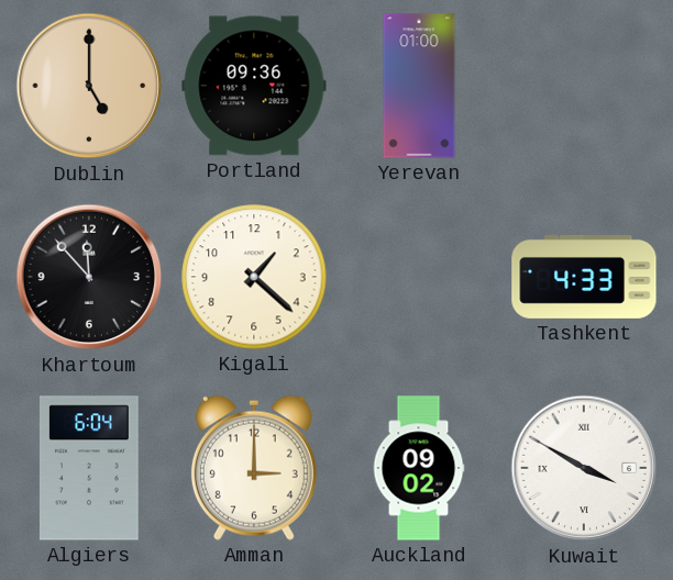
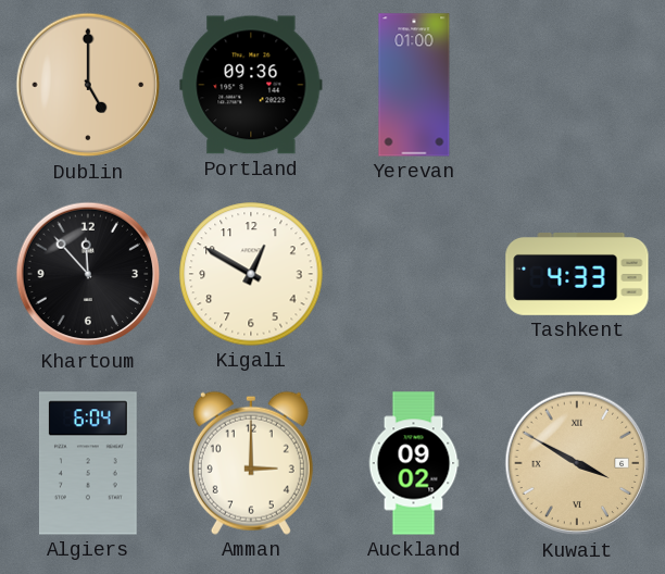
Kigali: 1:22 -> 12:50 (251, 274)
Kuwait dial: white -> champagne (577, 463)
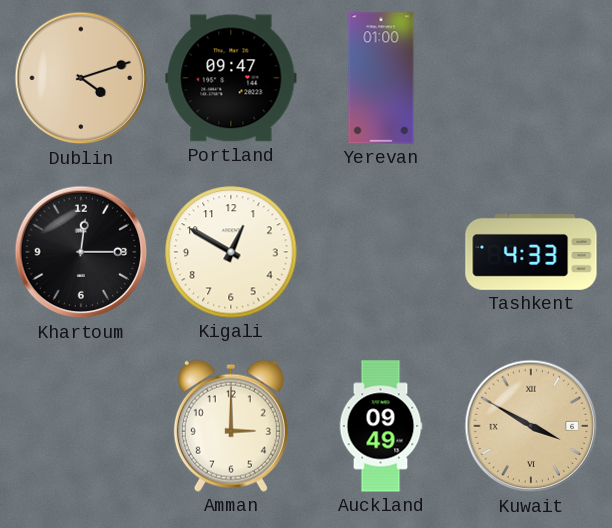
Dublin: 5:00 -> 4:12 (81, 78)
Portland: 09:36 -> 09:47 (231, 78)
Khartoum: 11:53 -> 12:15 (81, 252)
Algiers: 6:04 -> none (88, 463)
Auckland: 09:02 -> 09:49 (381, 426)
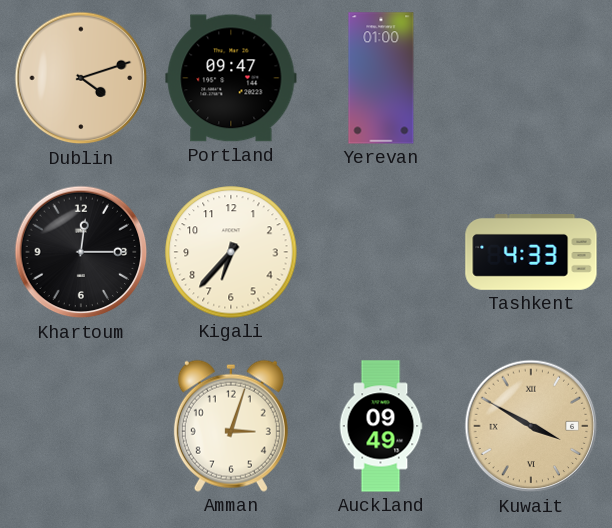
Kigali: 12:50 -> 6:37 (231, 252)
Amman: 3:00 -> 3:03 (231, 426)
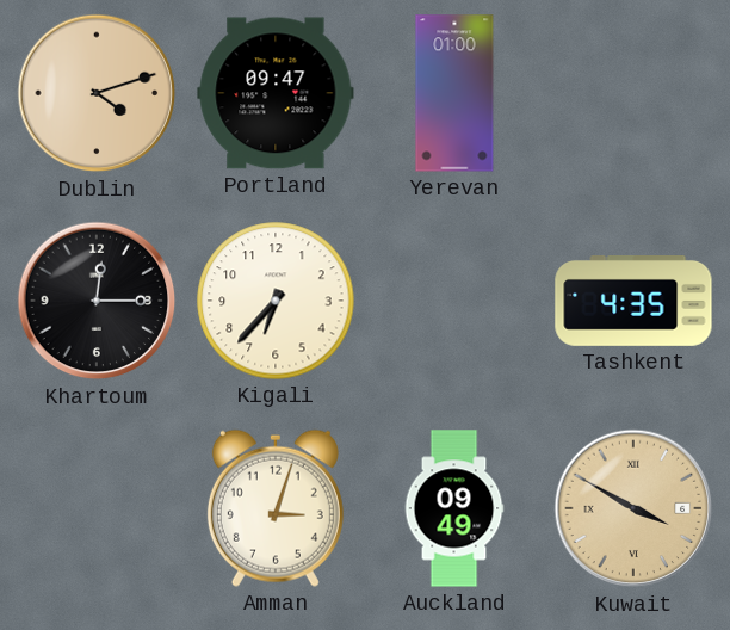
Tashkent: 4:33 -> 4:35 (633, 302)
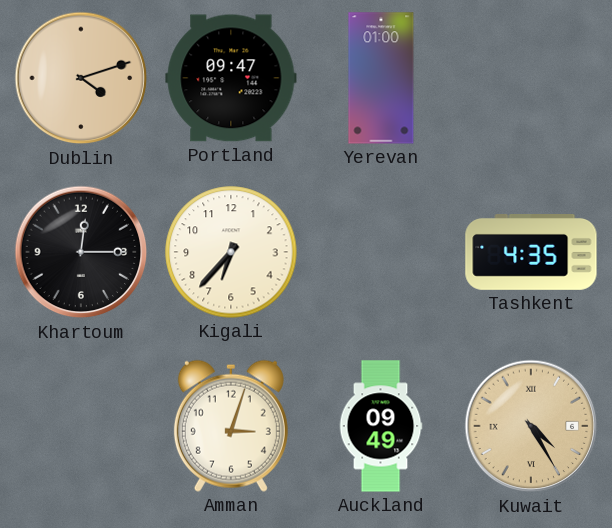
Kuwait: 3:50 -> 4:25 (531, 426)
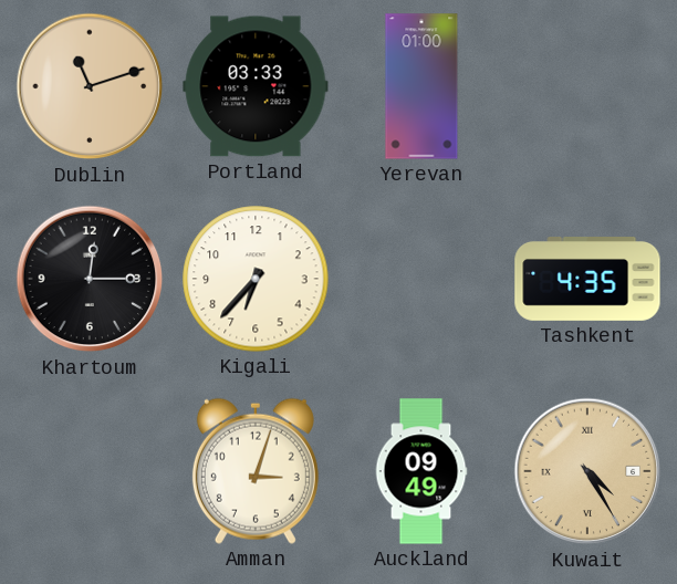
Dublin: 4:12 -> 11:12 (90, 86)
Portland: 09:47 -> 03:33 (256, 86)
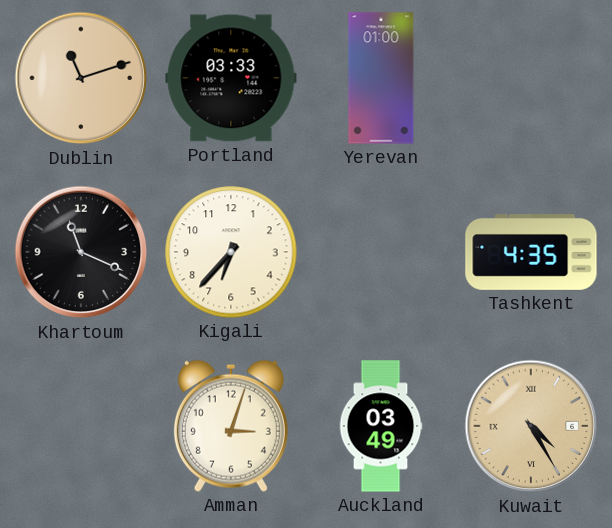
Khartoum: 12:15 -> 11:19 (81, 252)
Auckland: 09:49 -> 03:49 (381, 426)
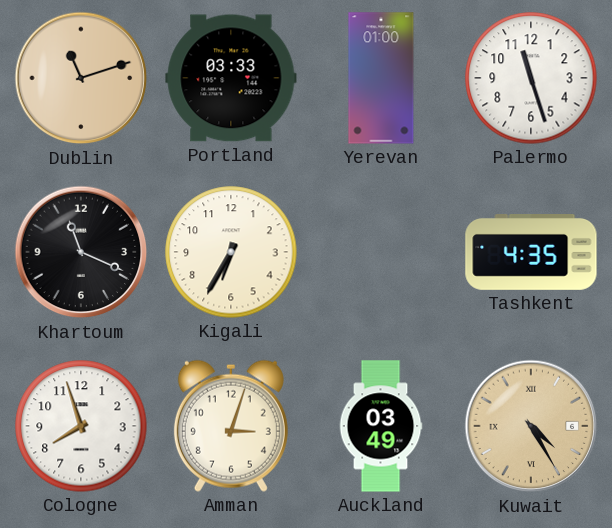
Palermo: none -> 11:27 (531, 78)
Kigali: 6:37 -> 6:35 (231, 252)
Cologne: none -> 7:57 (81, 426)
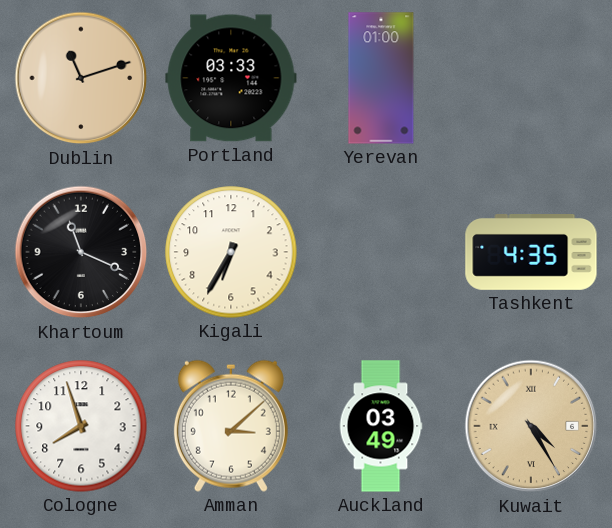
Palermo: 11:27 -> none (531, 78)
Amman: 3:03 -> 3:08 (231, 426)
